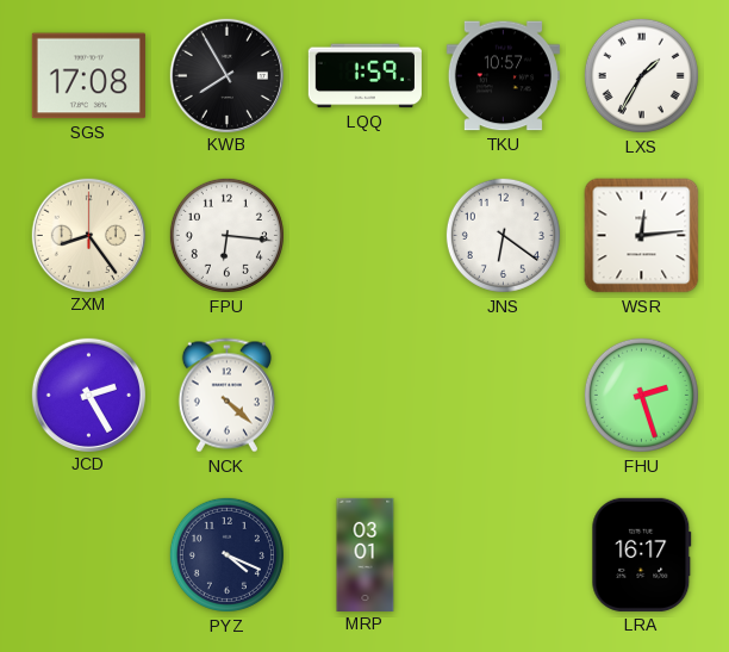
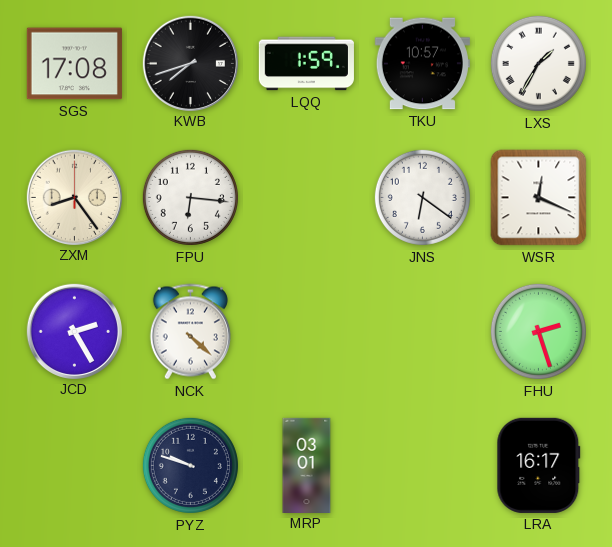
KWB: 7:55 -> 7:42 (190, 63)
WSR: 12:14 -> 12:19 (539, 198)
PYZ: 4:19 -> 9:48 (190, 465)
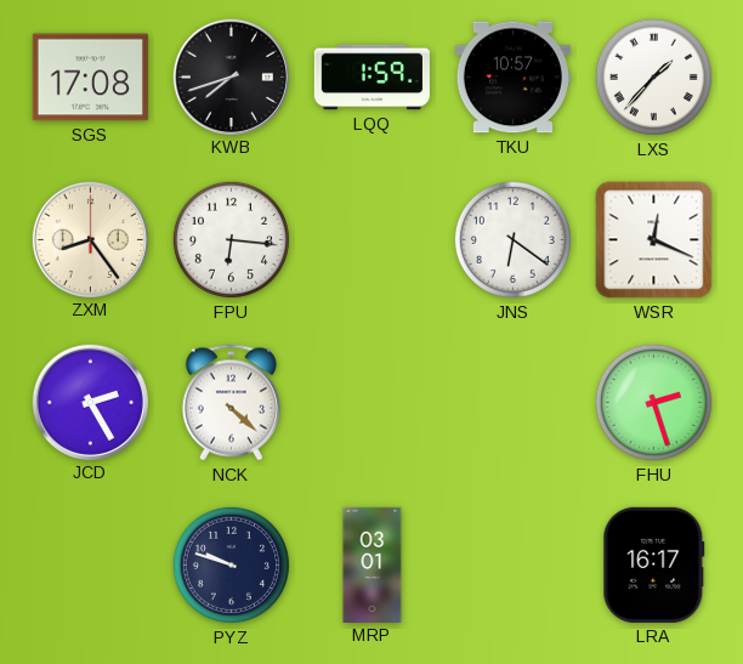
LXS: 1:35 -> 1:37 (653, 76)
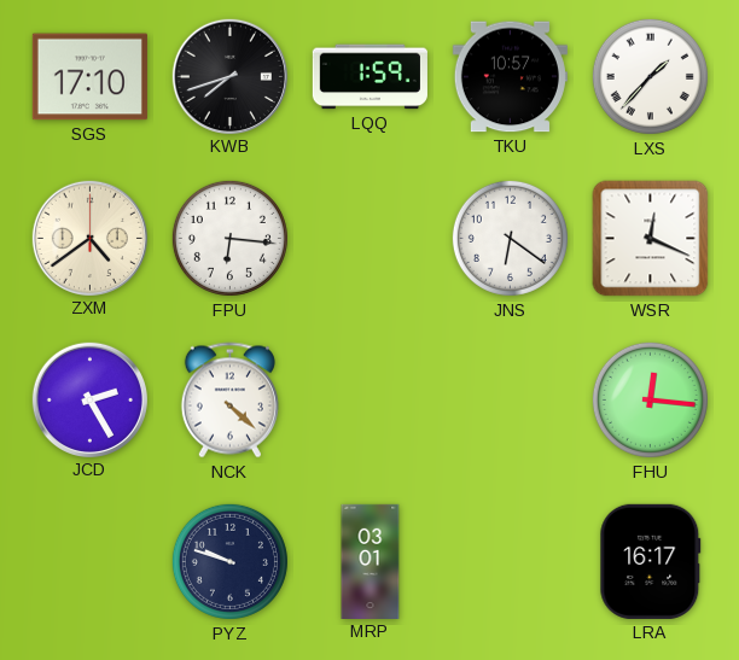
SGS: 17:08 -> 17:10 (89, 77)
ZXM: 8:24 -> 4:39 (89, 238)
FHU: 2:27 -> 12:16 (650, 399)
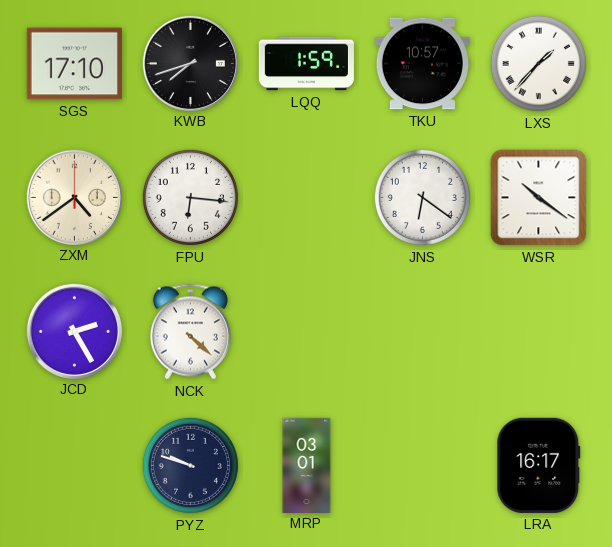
WSR: 12:19 -> 10:21 (539, 198)
FHU: 12:16 -> none (650, 399)
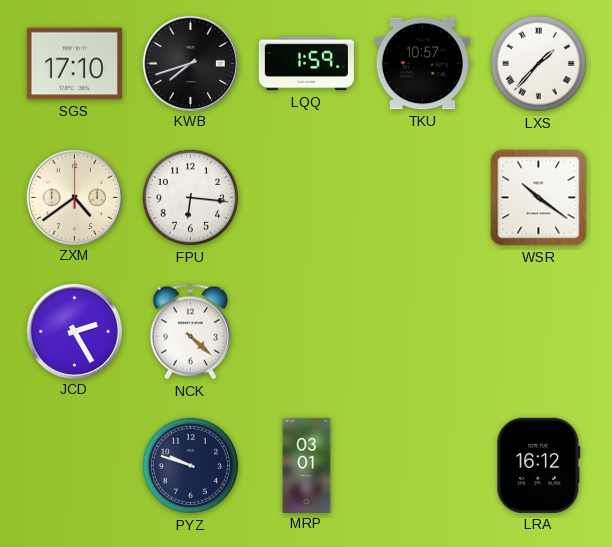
JNS: 6:21 -> none (422, 197)
LRA: 16:17 -> 16:12 (539, 465)
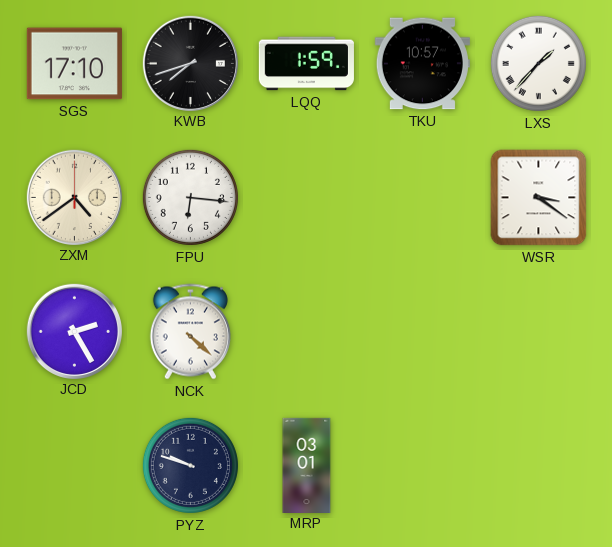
WSR: 10:21 -> 3:21 (539, 198)
LRA: 16:12 -> none (539, 465)
